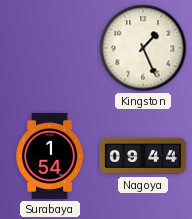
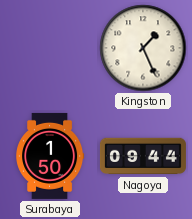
Surabaya: 1:54 -> 1:50 (50, 156)
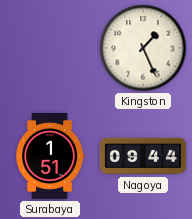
Surabaya: 1:50 -> 1:51 (50, 156)
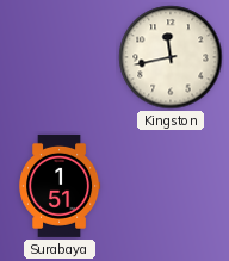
Kingston: 1:26 -> 11:43 (171, 57)
Nagoya: 09:44 -> none (143, 156)
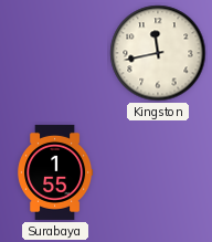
Surabaya: 1:51 -> 1:55 (55, 172)
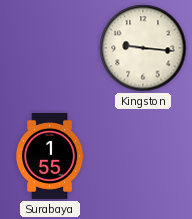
Kingston: 11:43 -> 9:16 (143, 48)
